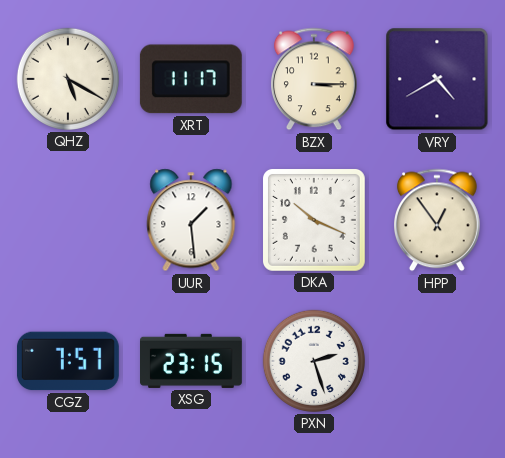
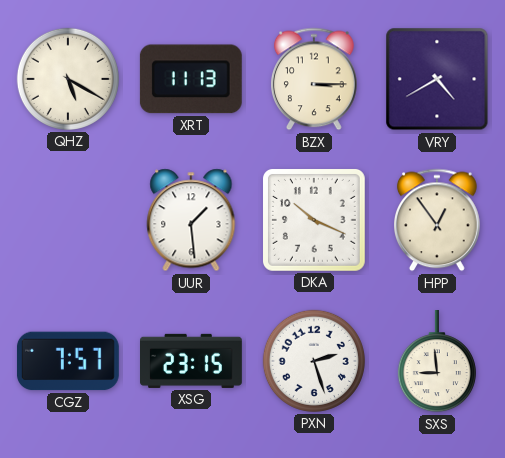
XRT: 11:17 -> 11:13 (191, 79)
SXS: none -> 8:59 (437, 362)
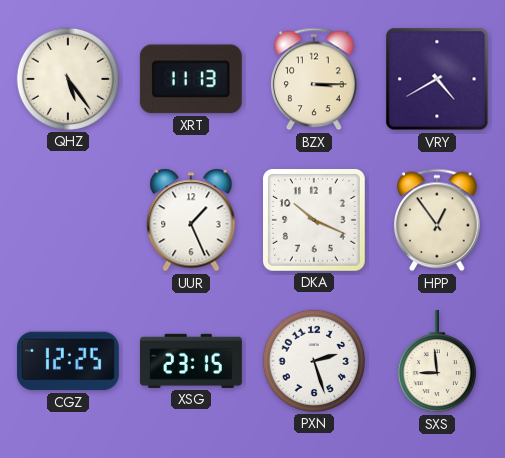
QHZ: 5:20 -> 5:24 (68, 79)
UUR: 1:29 -> 1:26 (191, 220)
CGZ: 7:57 -> 12:25 (68, 361)
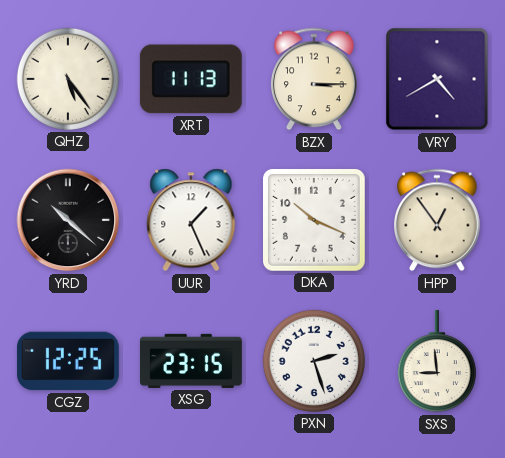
YRD: none -> 10:22 (68, 220)
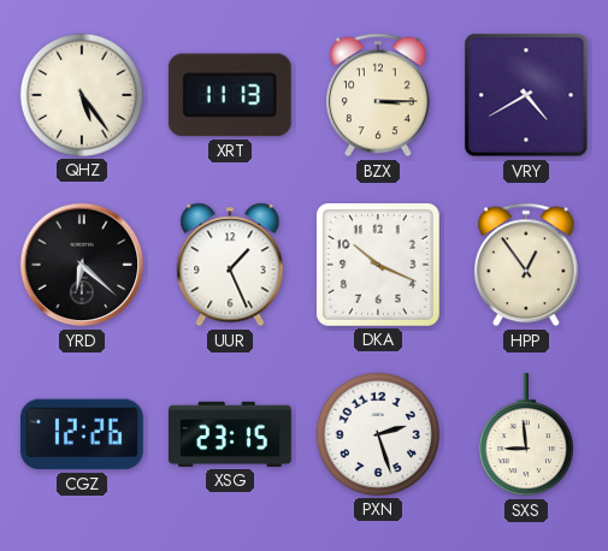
YRD: 10:22 -> 6:22 (82, 265)
CGZ: 12:25 -> 12:26 (82, 434)
